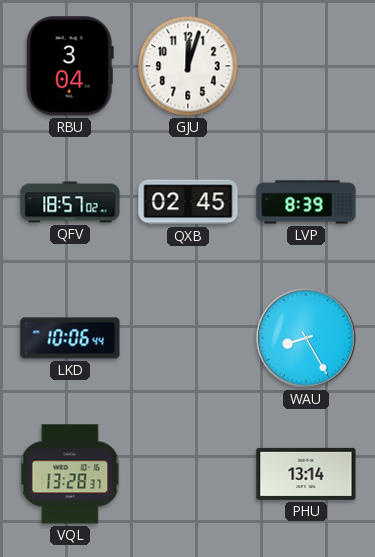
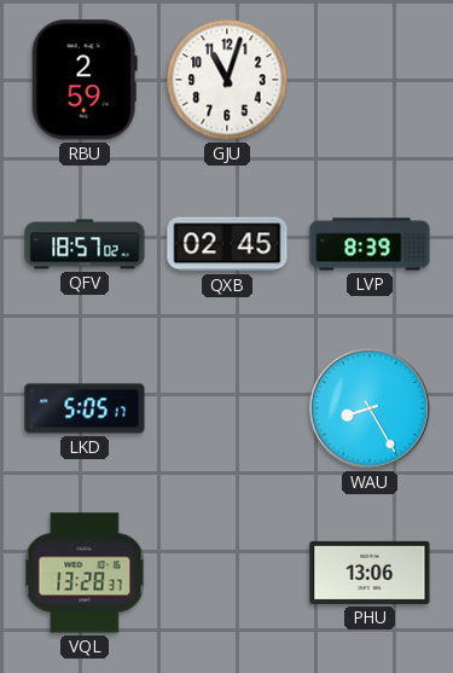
RBU: 3:04 -> 2:59 (85, 80)
GJU: 12:03 -> 11:03 (227, 80)
LKD: 10:06 -> 5:05 (85, 408)
PHU: 13:14 -> 13:06 (370, 573)
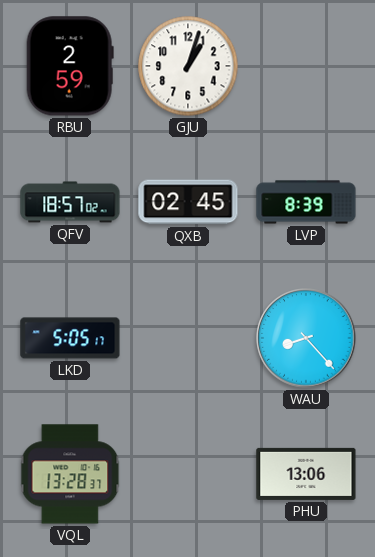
GJU: 11:03 -> 1:03 (188, 66)
WAU: 8:25 -> 8:23 (306, 338)
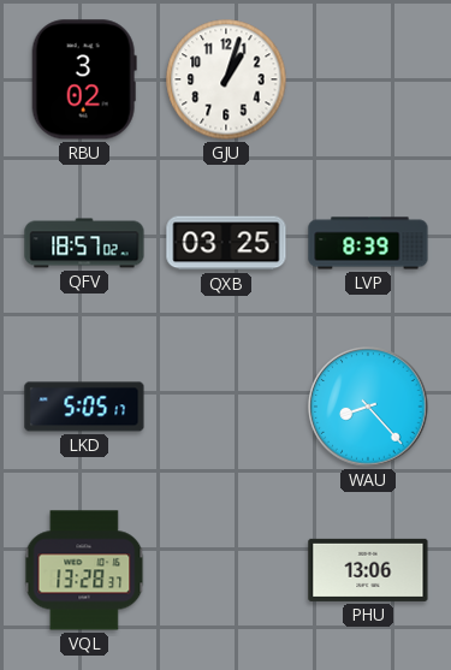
RBU: 2:59 -> 3:02 (84, 79)
QXB: 02:45 -> 03:25 (226, 243)
